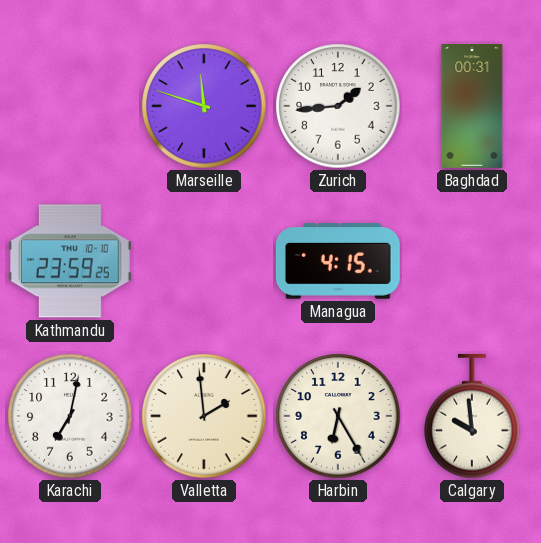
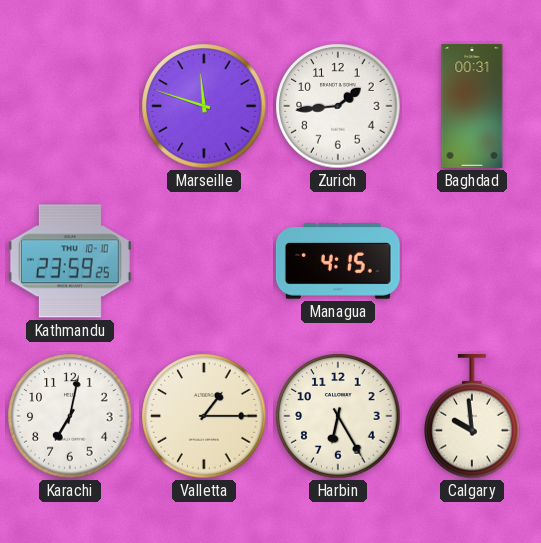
Valletta: 1:59 -> 1:15 (204, 416)
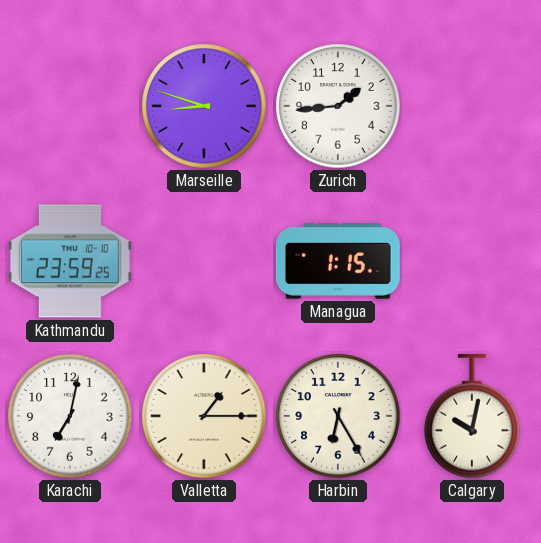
Marseille: 11:48 -> 8:48 (204, 106)
Baghdad: 00:31 -> none (472, 106)
Managua: 4:15 -> 1:15 (338, 261)
Calgary: 9:59 -> 10:02 (472, 416)
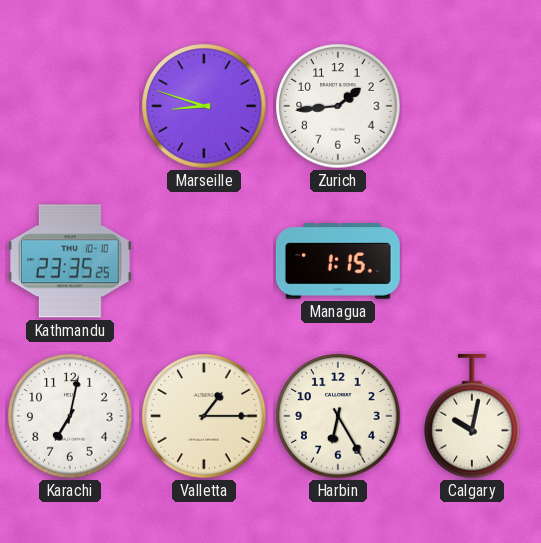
Kathmandu: 23:59 -> 23:35 (70, 261)
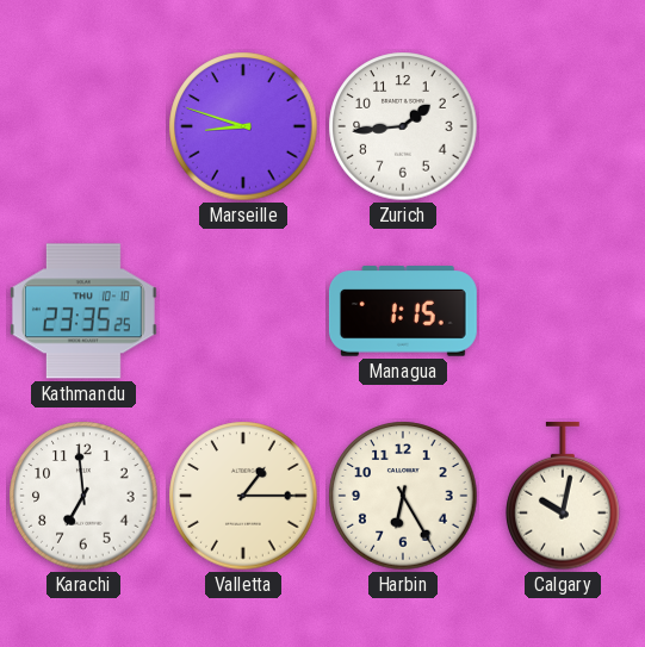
Karachi: 7:02 -> 6:59 (83, 496)
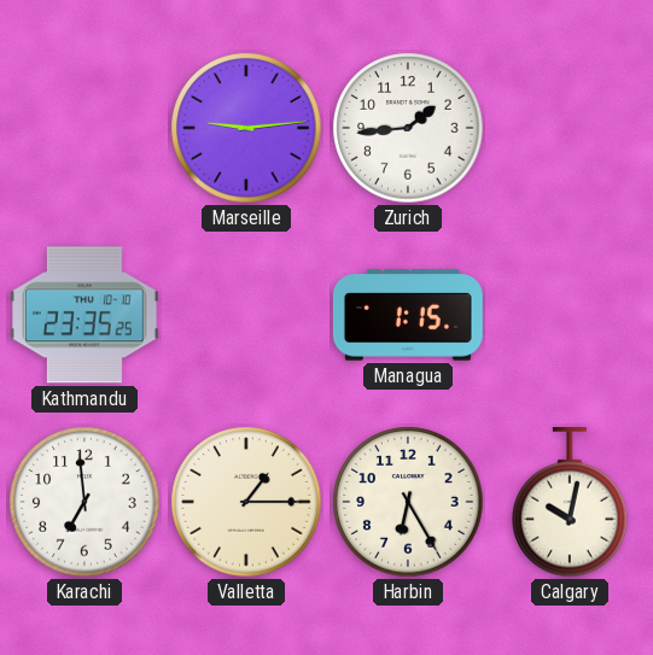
Marseille: 8:48 -> 9:14 (246, 128)
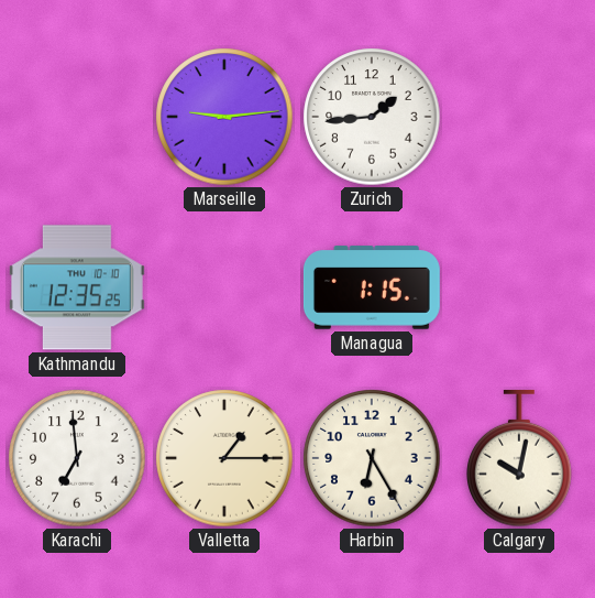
Kathmandu: 23:35 -> 12:35 (77, 287)
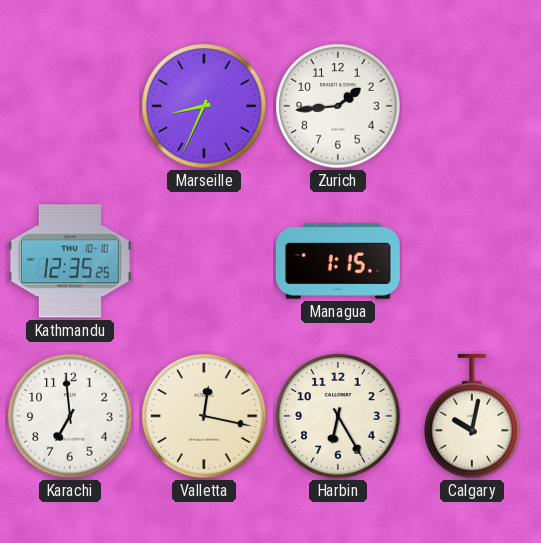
Marseille: 9:14 -> 8:34 (204, 106)
Valletta: 1:15 -> 12:17 (204, 416)
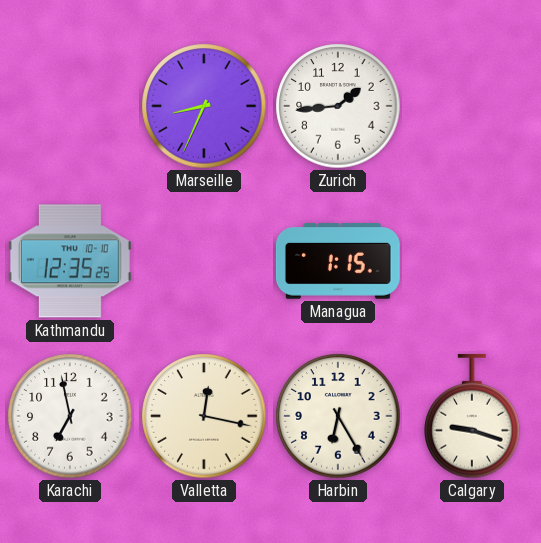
Karachi: 6:59 -> 6:58 (70, 416)
Calgary: 10:02 -> 9:18 (472, 416)
